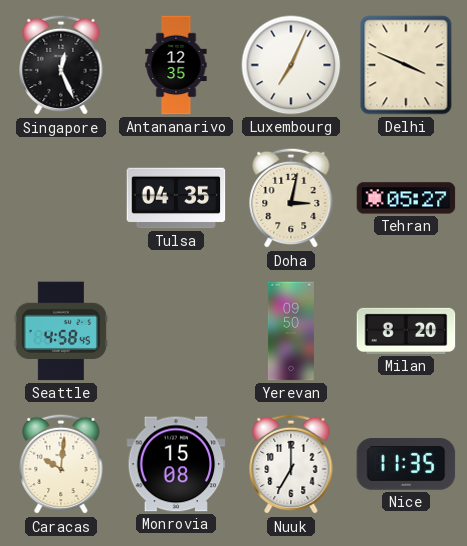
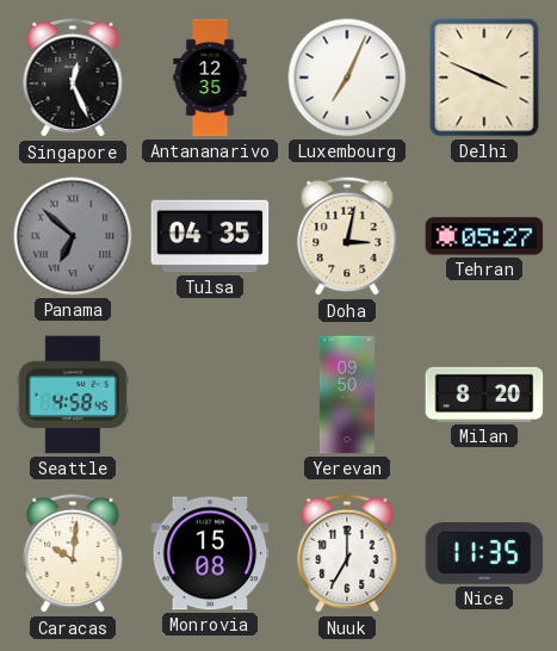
Panama: none -> 6:52 (73, 236)
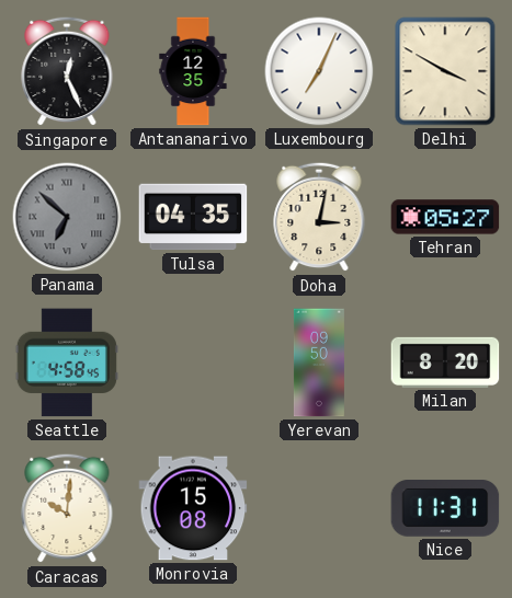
Delhi: 3:49 -> 3:50 (445, 71)
Nuuk: 7:00 -> none (347, 553)
Nice: 11:35 -> 11:31 (445, 508)
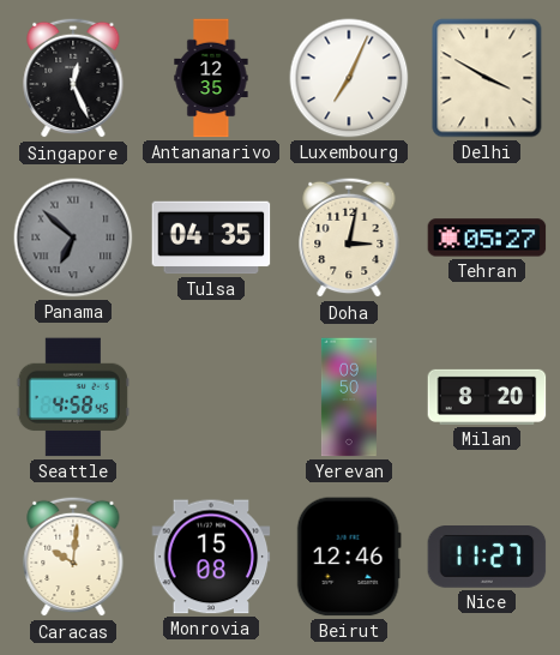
Beirut: none -> 12:46 (349, 557)
Nice: 11:31 -> 11:27 (487, 557)
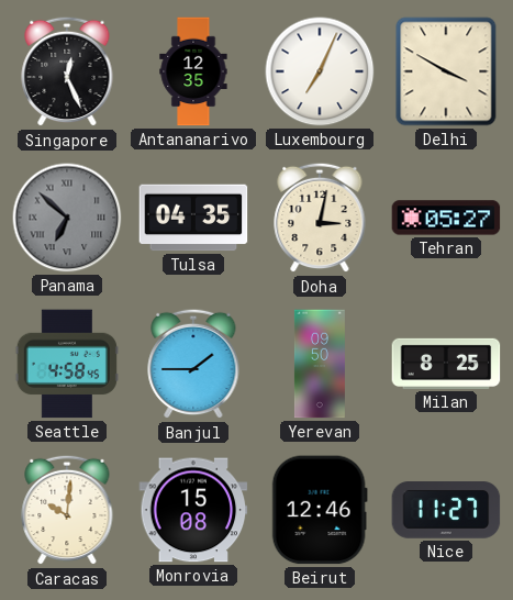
Banjul: none -> 1:45 (193, 364)
Milan: 8:20 -> 8:25 (446, 364)
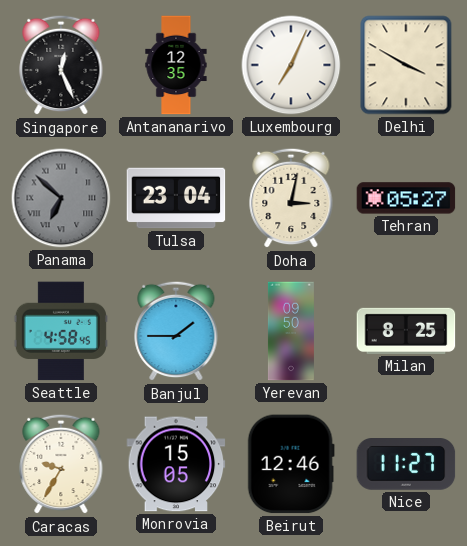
Tulsa: 04:35 -> 23:04 (176, 198)
Caracas: 10:01 -> 9:35 (61, 464)
Monrovia: 15:08 -> 15:05 (176, 464)
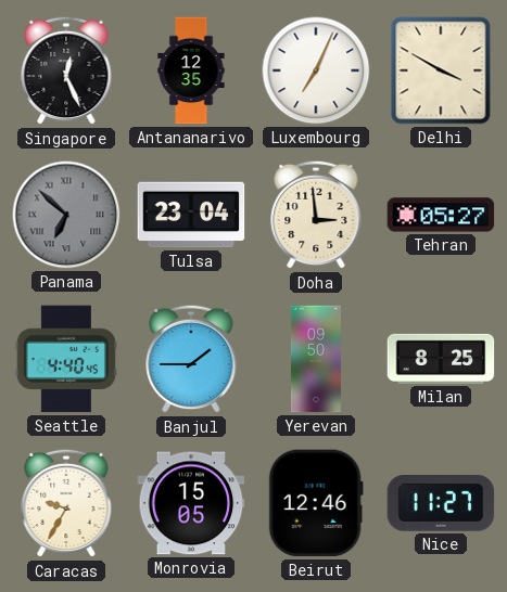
Doha: 3:02 -> 2:59 (316, 215)
Seattle: 4:58 -> 4:40 (66, 359)
